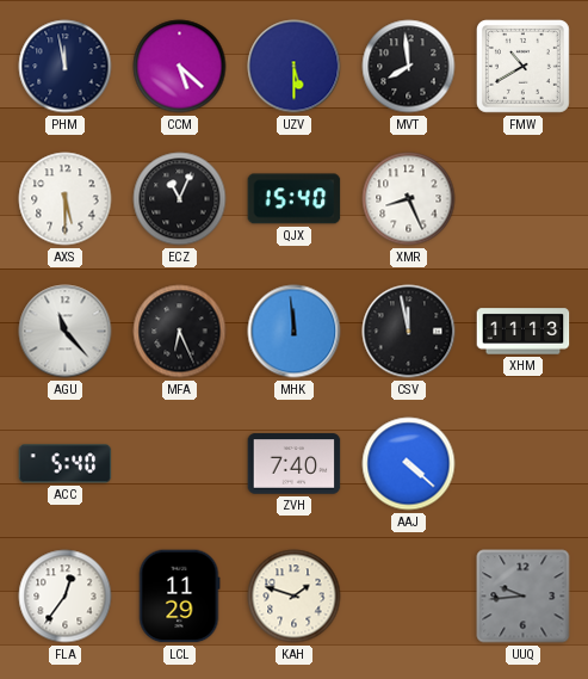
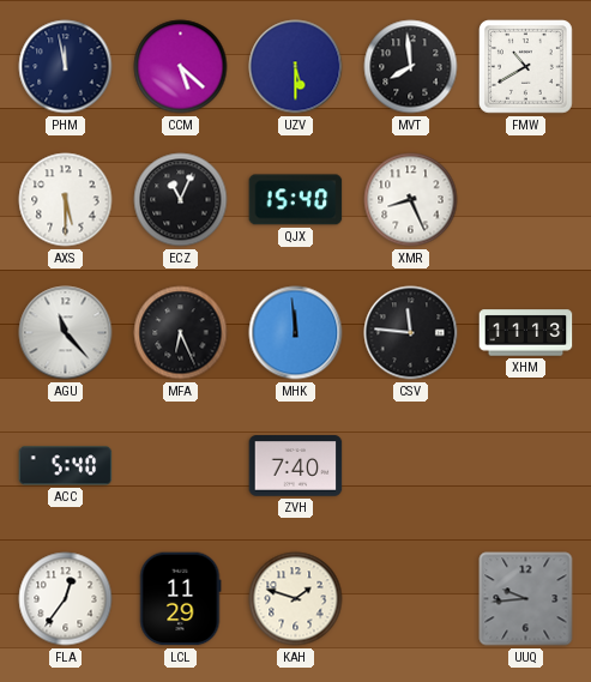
CSV: 11:58 -> 11:46 (411, 333)
AAJ: 4:22 -> none (409, 464)
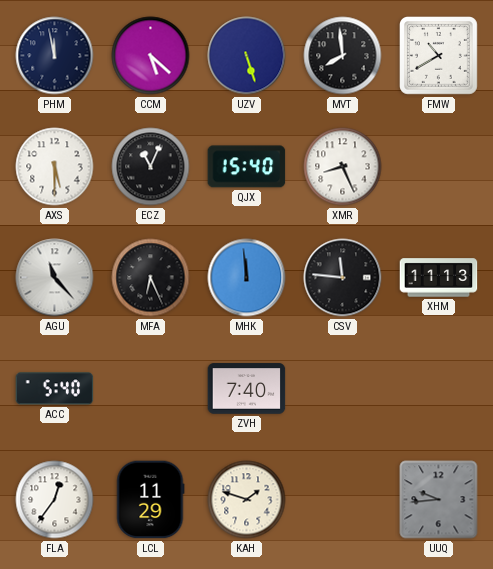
UZV: 5:30 -> 5:27 (247, 56)
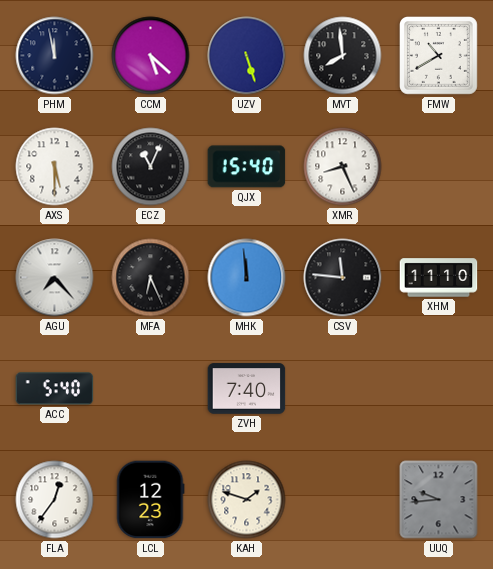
AGU: 11:23 -> 7:23 (55, 278)
XHM: 11:13 -> 11:10 (439, 278)
LCL: 11:29 -> 12:23 (150, 500)
